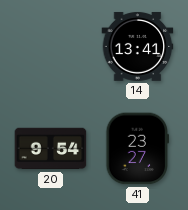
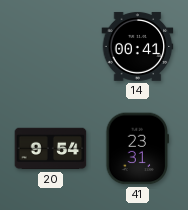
14: 13:41 -> 00:41 (138, 46)
41: 23:27 -> 23:31 (138, 149)
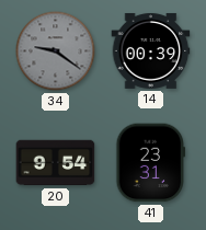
34: none -> 9:21 (56, 51)
14: 00:41 -> 00:39 (151, 50)
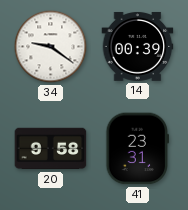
34 dial: grey -> white (51, 47)
20: 9:54 -> 9:58 (51, 149)
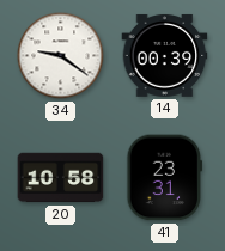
20: 9:58 -> 10:58 (61, 178)
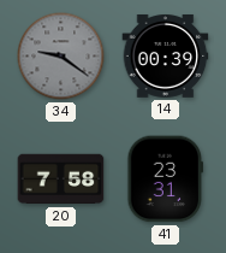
34 dial: white -> grey (61, 57)
20: 10:58 -> 7:58 (61, 180)
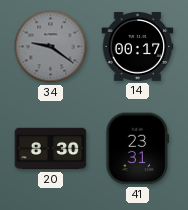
14: 00:39 -> 00:17 (138, 46)
20: 7:58 -> 8:30 (51, 149)
